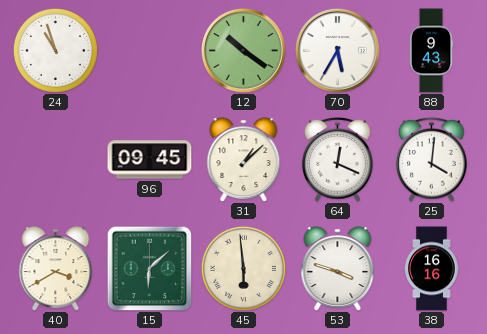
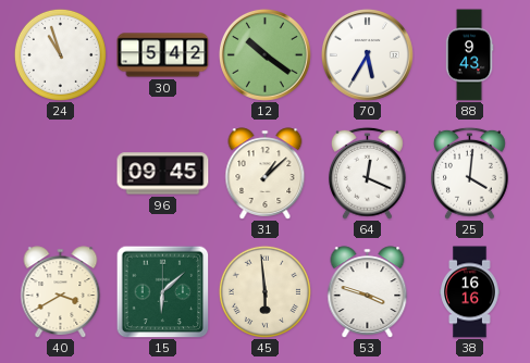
30: none -> 5:42 (163, 55)
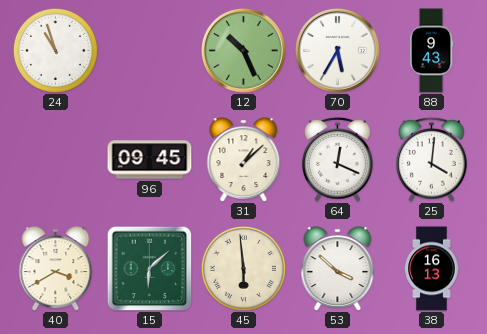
30: 5:42 -> none (163, 55)
12: 10:21 -> 10:26 (243, 50)
53: 3:48 -> 3:52 (338, 269)
38: 16:16 -> 16:13 (432, 269)
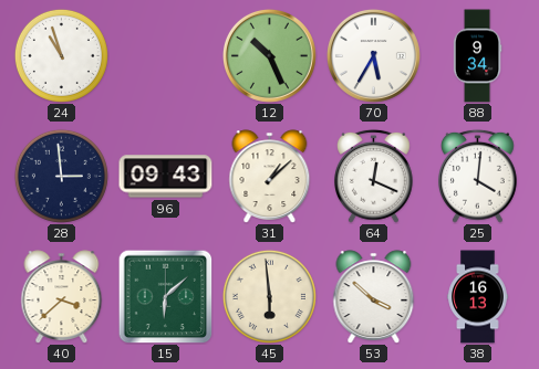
88: 9:43 -> 9:34 (477, 56)
28: none -> 2:59 (61, 176)
96: 09:45 -> 09:43 (166, 177)
40: 3:40 -> 3:38 (62, 297)
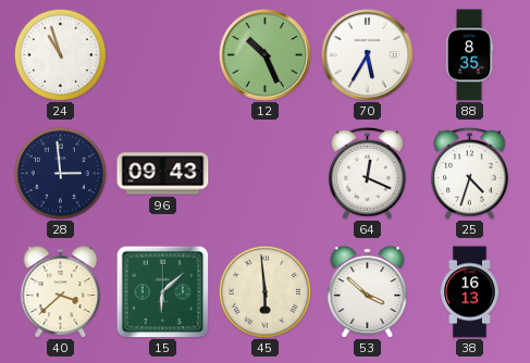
88: 9:34 -> 8:35 (469, 55)
31: 1:08 -> none (270, 177)
25: 4:01 -> 4:33 (470, 173)
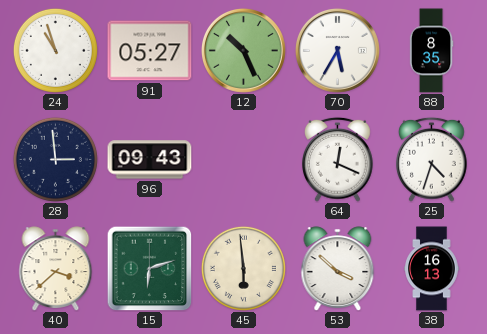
91: none -> 05:27 (150, 51)
15: 6:08 -> 6:12 (149, 268)
